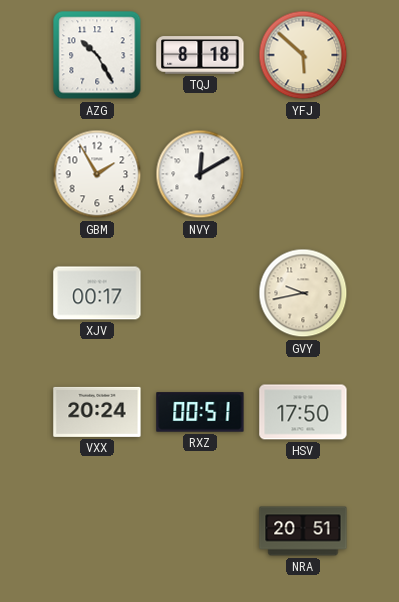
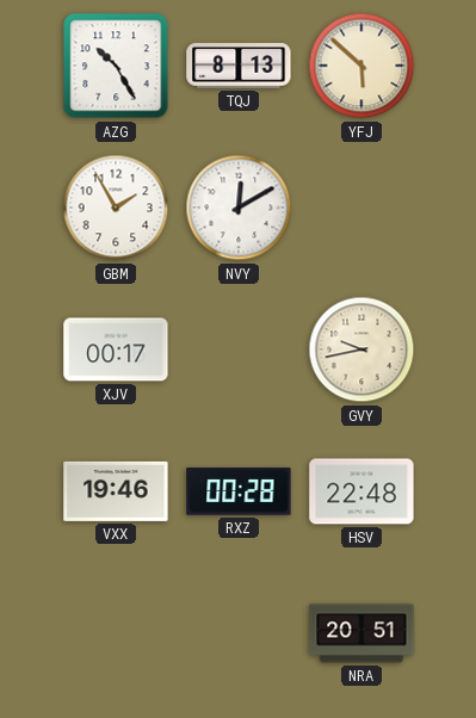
TQJ: 8:18 -> 8:13 (239, 66)
VXX: 20:24 -> 19:46 (116, 491)
RXZ: 00:51 -> 00:28 (239, 491)
HSV: 17:50 -> 22:48 (361, 491)
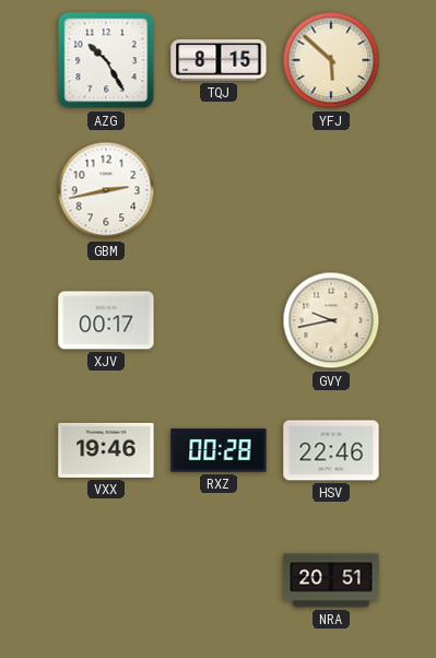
TQJ: 8:13 -> 8:15 (219, 60)
GBM: 1:55 -> 2:43 (106, 190)
NVY: 12:10 -> none (239, 208)
HSV: 22:48 -> 22:46 (331, 450)
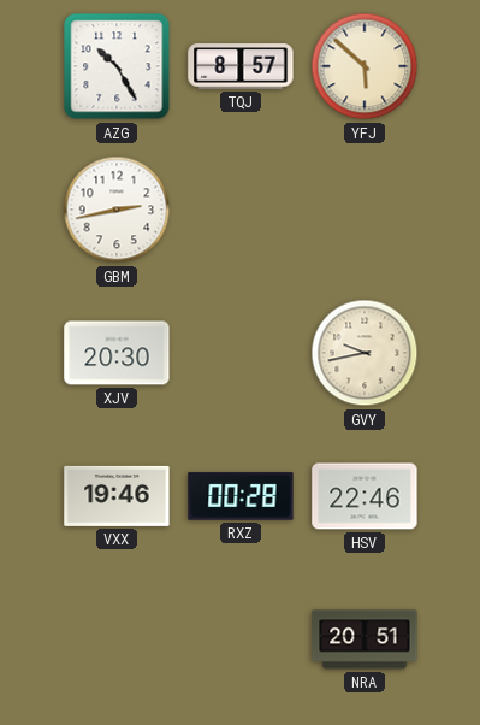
TQJ: 8:15 -> 8:57 (241, 66)
XJV: 00:17 -> 20:30 (117, 353)
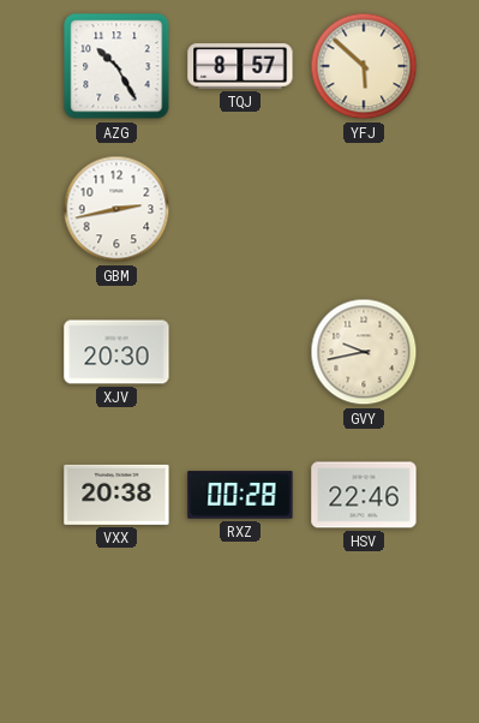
VXX: 19:46 -> 20:38 (116, 495)
NRA: 20:51 -> none (365, 639)
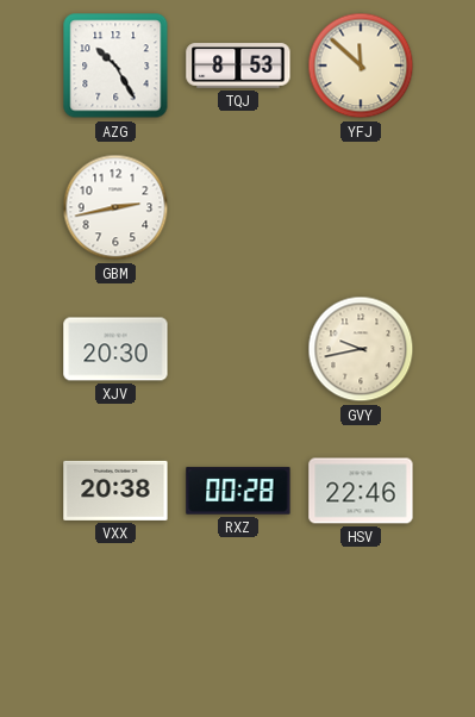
TQJ: 8:57 -> 8:53 (238, 66)
YFJ: 5:52 -> 11:52 (361, 66)
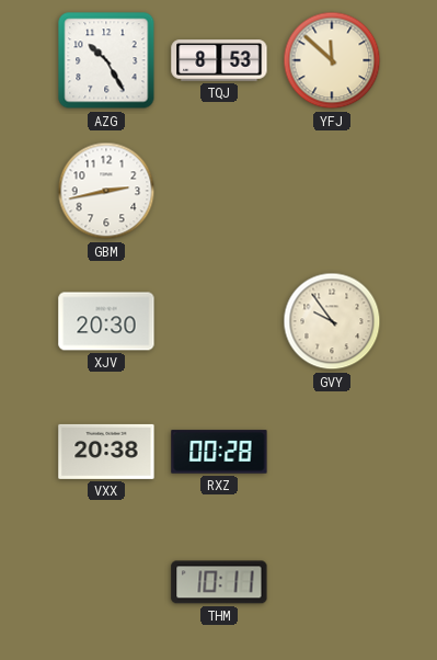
GVY: 9:43 -> 9:54 (332, 321)
HSV: 22:46 -> none (361, 491)
THM: none -> 10:11 (219, 582)
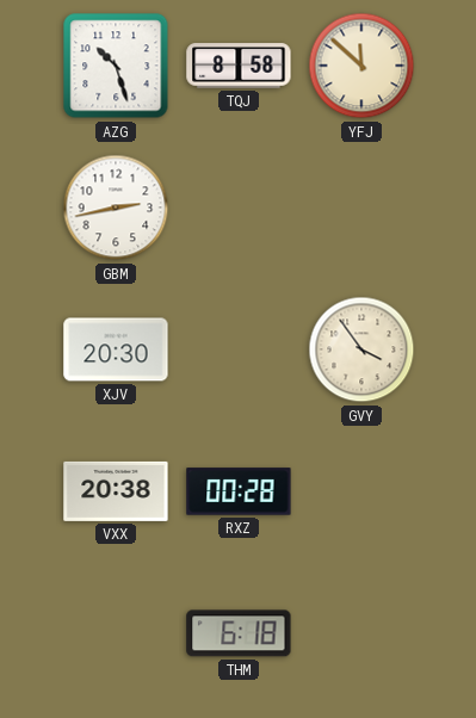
AZG: 10:25 -> 10:27 (116, 66)
TQJ: 8:53 -> 8:58 (239, 66)
GVY: 9:54 -> 3:54 (361, 349)
THM: 10:11 -> 6:18 (239, 633)
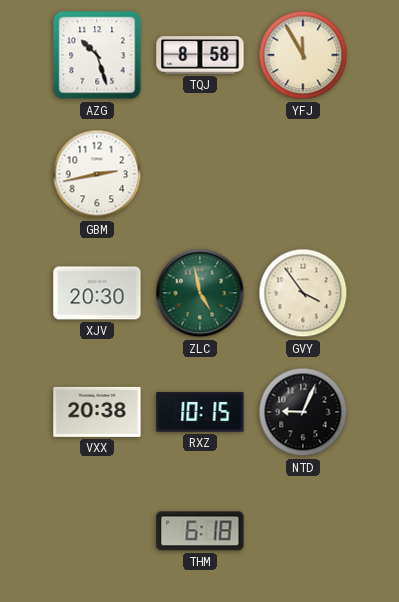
YFJ: 11:52 -> 11:55 (303, 55)
ZLC: none -> 4:58 (200, 293)
RXZ: 00:28 -> 10:15 (200, 412)
NTD: none -> 9:04 (303, 412)
